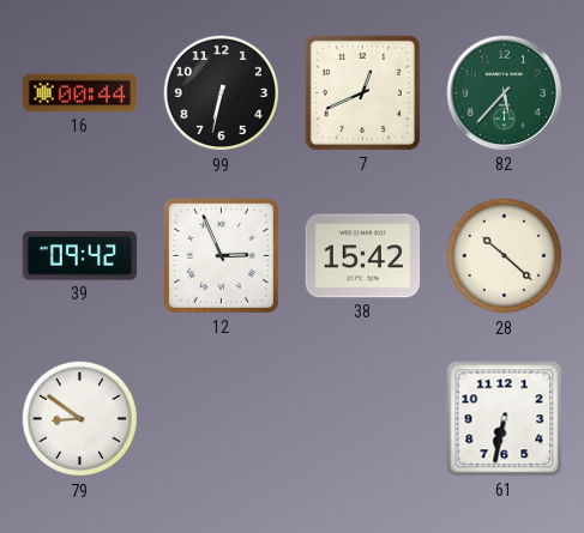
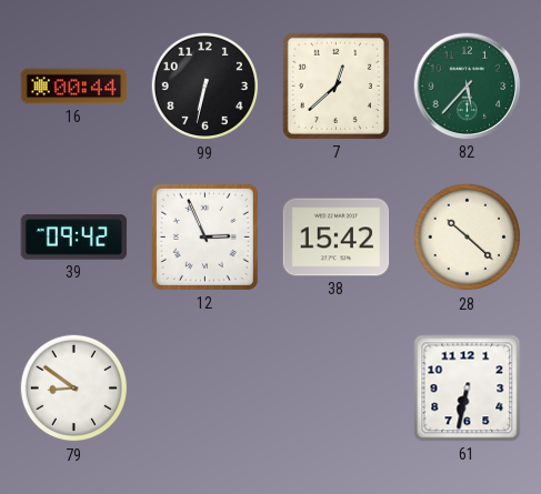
7: 12:41 -> 12:38 (335, 85)
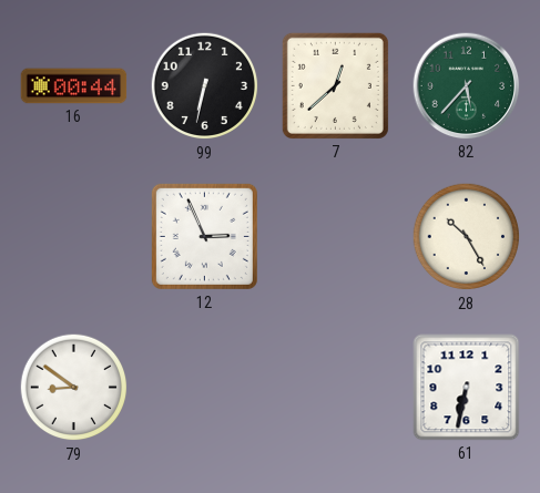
39: 09:42 -> none (74, 238)
38: 15:42 -> none (337, 238)
28: 10:22 -> 10:25 (467, 237)
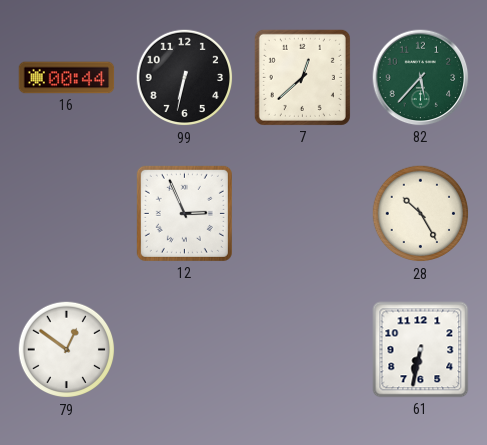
79: 8:51 -> 12:51 (67, 350)
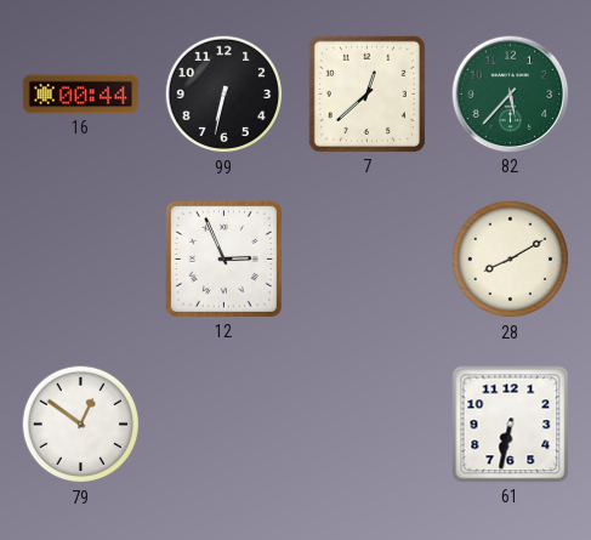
28: 10:25 -> 8:10 (511, 260)
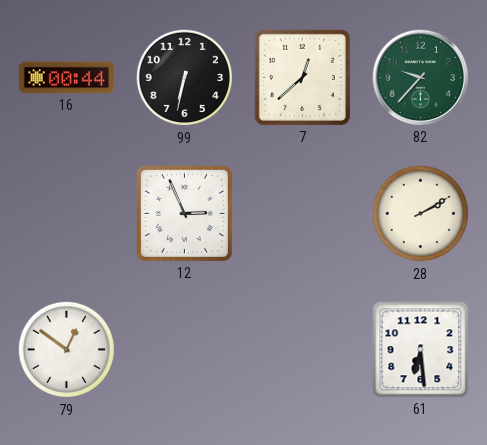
82: 5:37 -> 9:37 (421, 78)
28: 8:10 -> 2:10 (421, 214)
61: 6:32 -> 6:29 (421, 350)
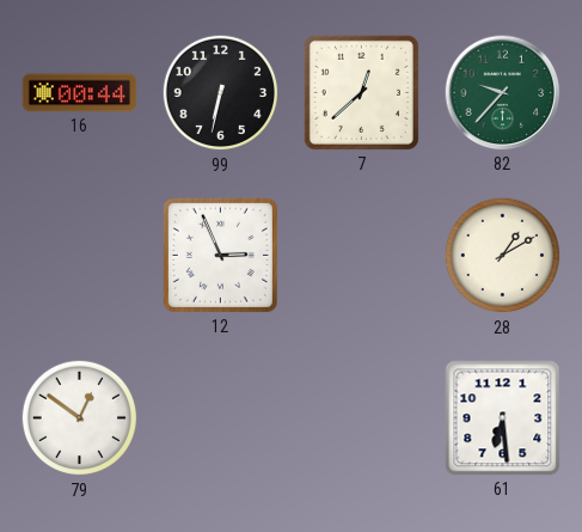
28: 2:10 -> 1:10 (503, 256)
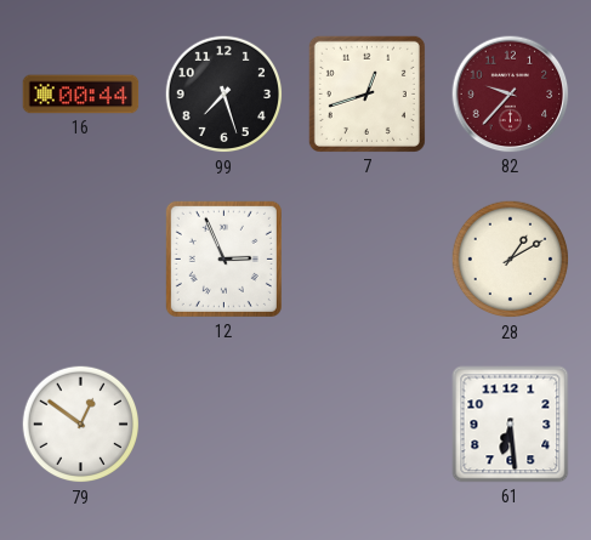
99: 6:32 -> 7:27 (225, 95)
7: 12:38 -> 12:42 (366, 93)
82 dial: green -> burgundy (511, 95)
